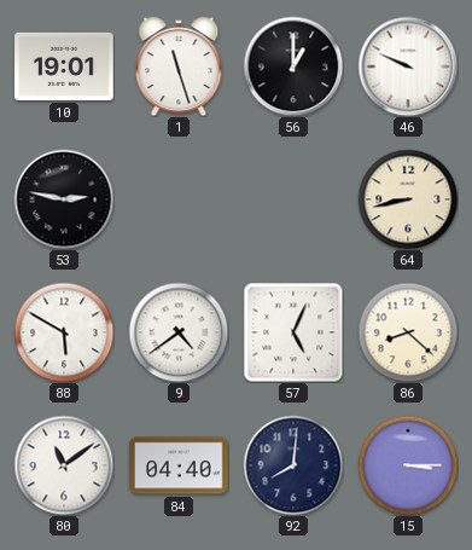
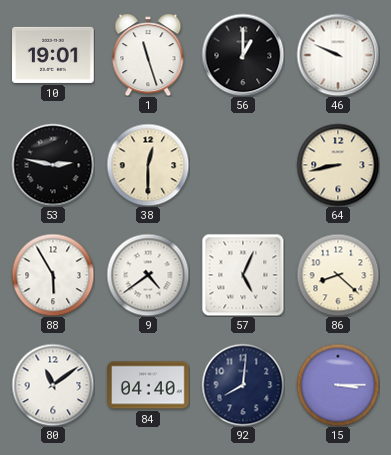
38: none -> 12:30 (148, 165)
88: 5:50 -> 5:55 (53, 275)
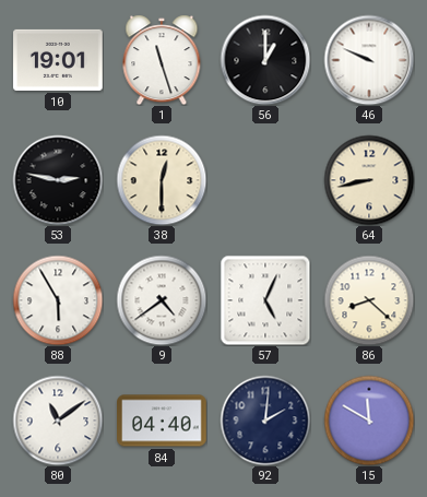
92: 8:01 -> 2:01 (265, 421)
15: 3:15 -> 11:50 (369, 421)
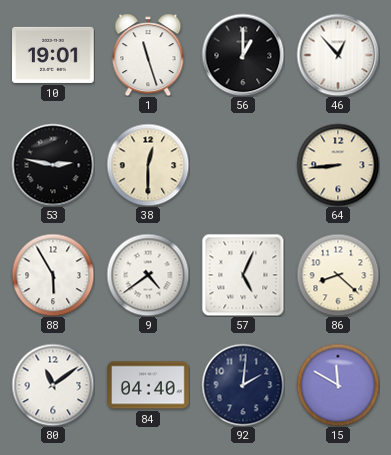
46: 9:49 -> 12:53 (338, 55)
64: 8:43 -> 8:44 (338, 165)
